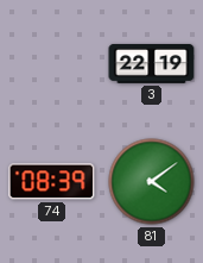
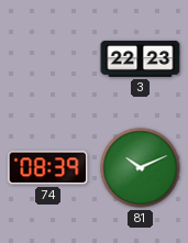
3: 22:19 -> 22:23 (141, 58)
81: 4:09 -> 10:11 (141, 168)
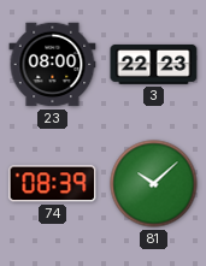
23: none -> 08:00 (53, 65)
81: 10:11 -> 10:08 (154, 184)
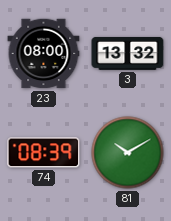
3: 22:23 -> 13:32 (128, 53)
81: 10:08 -> 10:10 (128, 153)
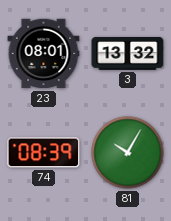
23: 08:00 -> 08:01 (44, 54)
81: 10:10 -> 10:05 (128, 153)
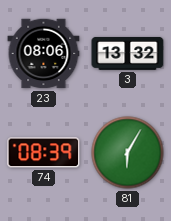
23: 08:01 -> 08:06 (44, 54)
81: 10:05 -> 6:05 (128, 153)
